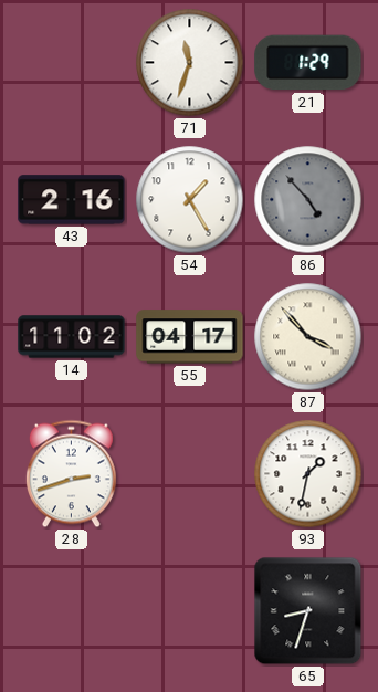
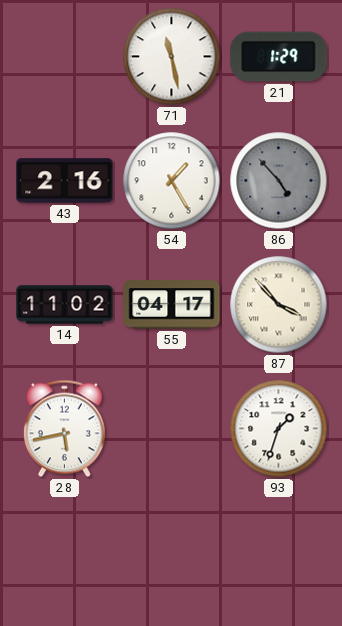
71: 11:33 -> 11:28 (172, 57)
28: 2:42 -> 5:43 (64, 429)
93: 1:32 -> 1:33 (279, 429)
65: 8:33 -> none (308, 611)
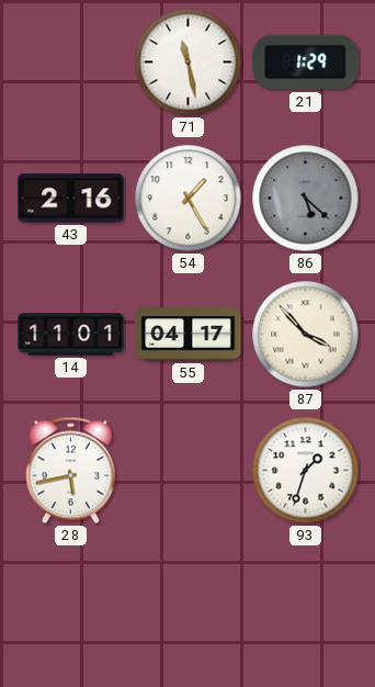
86: 4:53 -> 5:22 (306, 199)
14: 11:02 -> 11:01 (71, 335)
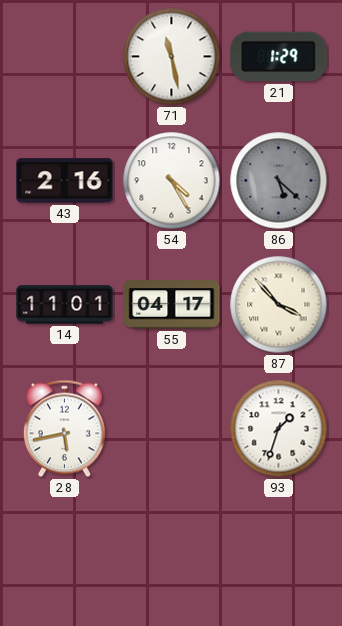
54: 1:25 -> 4:25 (172, 181)
